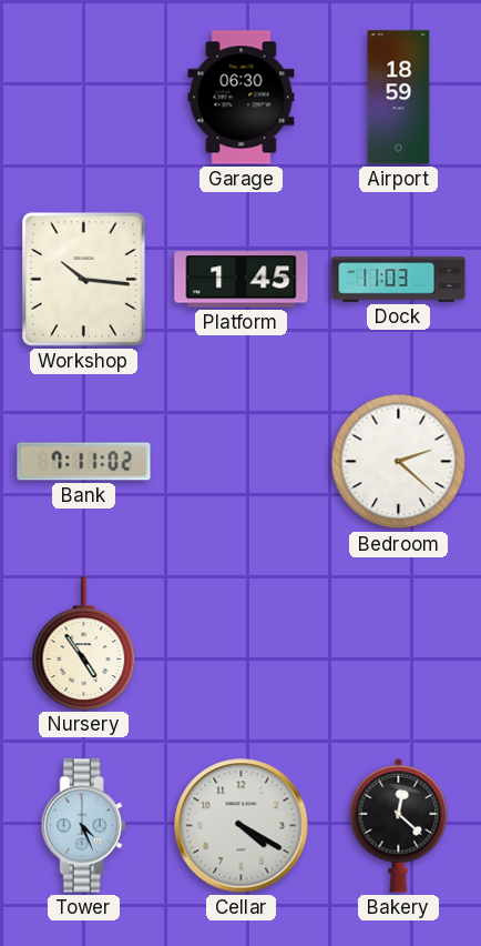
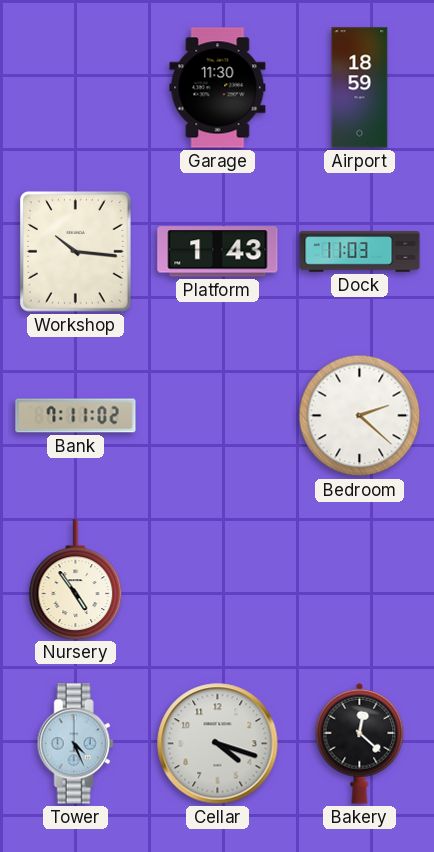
Garage: 06:30 -> 11:30 (218, 88)
Platform: 1:45 -> 1:43 (218, 252)
Cellar: 4:20 -> 4:18 (218, 744)
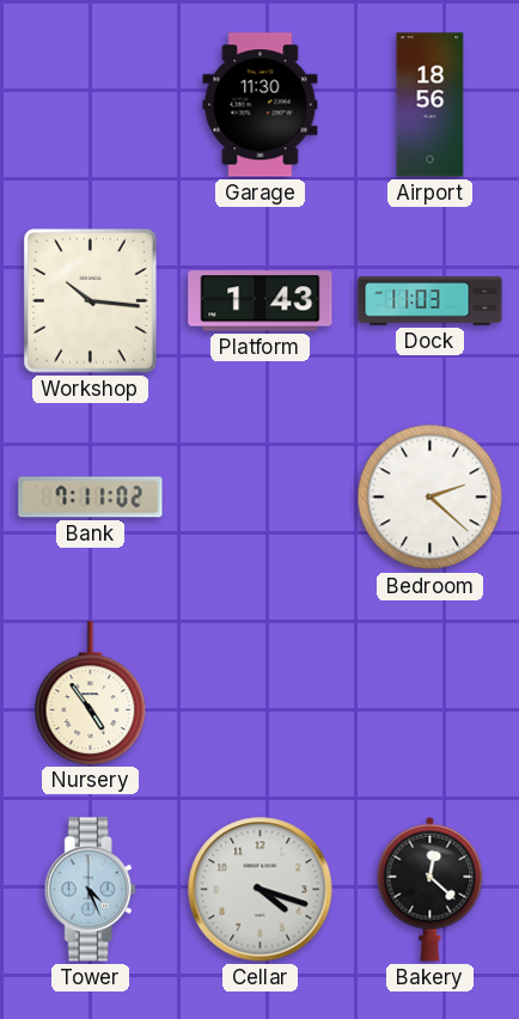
Airport: 18:59 -> 18:56 (431, 105)
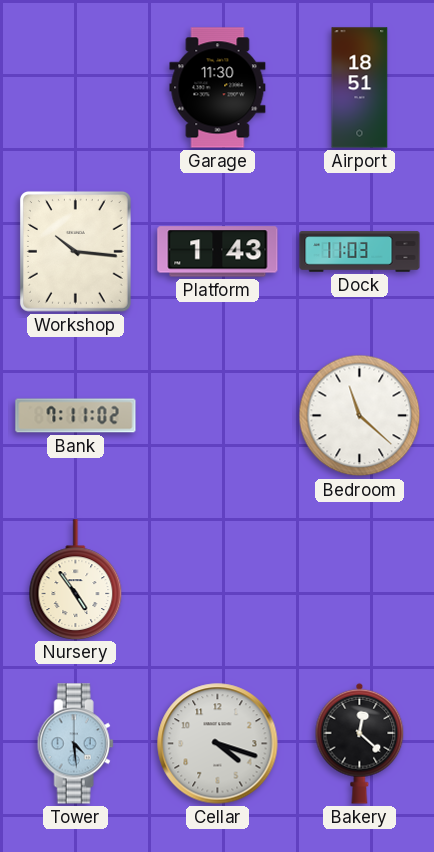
Airport: 18:56 -> 18:51 (360, 88)
Bedroom: 2:22 -> 11:22 (360, 416)
Tower: 4:26 -> 4:29 (75, 744)
